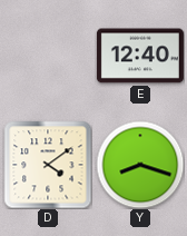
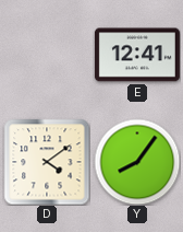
E: 12:40 -> 12:41 (137, 55)
Y: 8:18 -> 8:06 (137, 162)
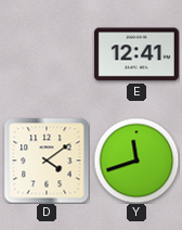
Y: 8:06 -> 11:42 (136, 161)
